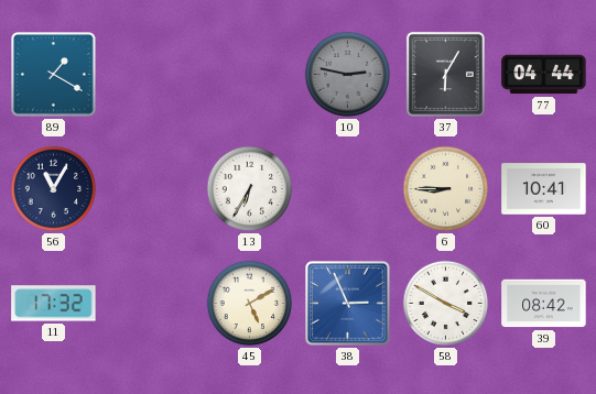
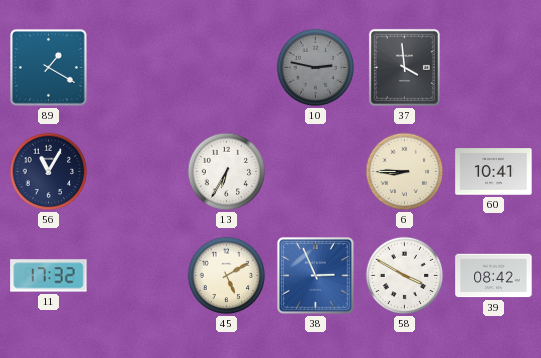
37: 6:05 -> 3:59 (404, 67)
77: 04:44 -> none (544, 75)
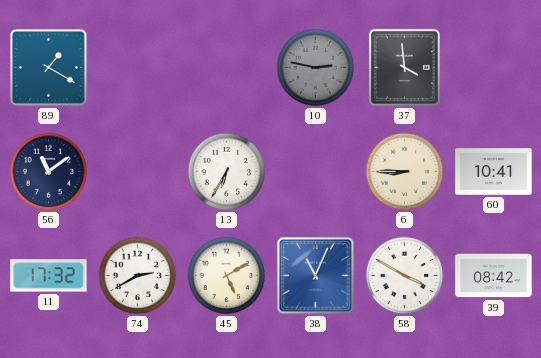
56: 11:05 -> 11:09 (49, 172)
74: none -> 2:40 (138, 276)
38: 2:56 -> 11:04 (316, 276)
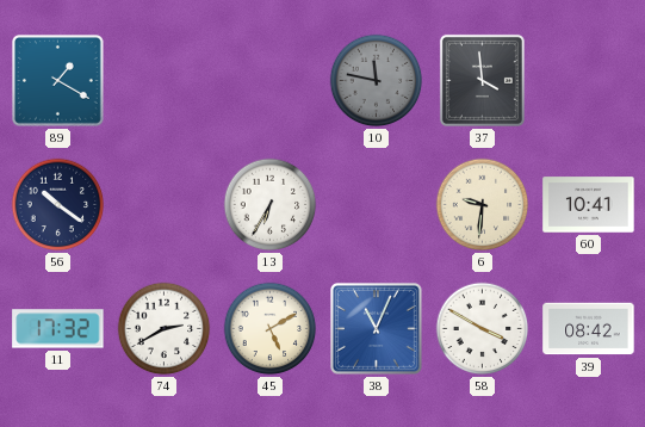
10: 2:47 -> 11:47 (377, 81)
56: 11:09 -> 10:21 (58, 205)
6: 8:45 -> 9:31 (483, 205)
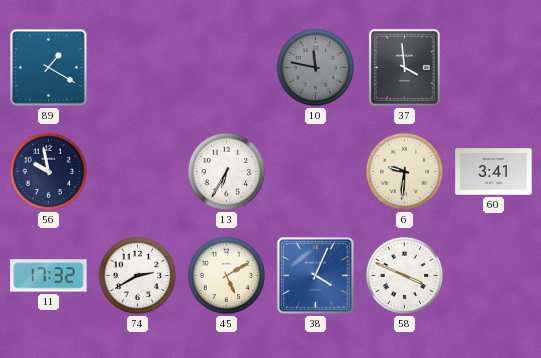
56: 10:21 -> 9:58 (49, 172)
60: 10:41 -> 3:41 (494, 172)
38: 11:04 -> 4:04 (316, 276)
58: 3:50 -> 3:49 (405, 276)
39: 08:42 -> none (589, 329)
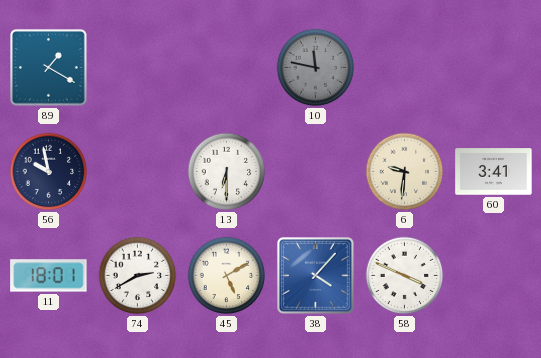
37: 3:59 -> none (404, 67)
13: 6:35 -> 6:30 (227, 172)
11: 17:32 -> 18:01 (49, 276)
38: 4:04 -> 4:07 (316, 276)
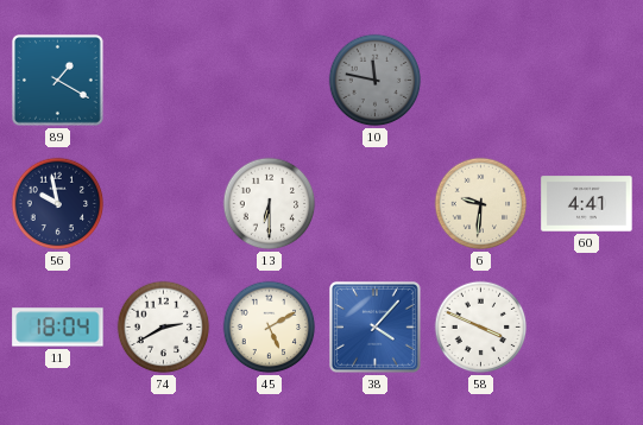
60: 3:41 -> 4:41 (587, 204)
11: 18:01 -> 18:04 (58, 328)
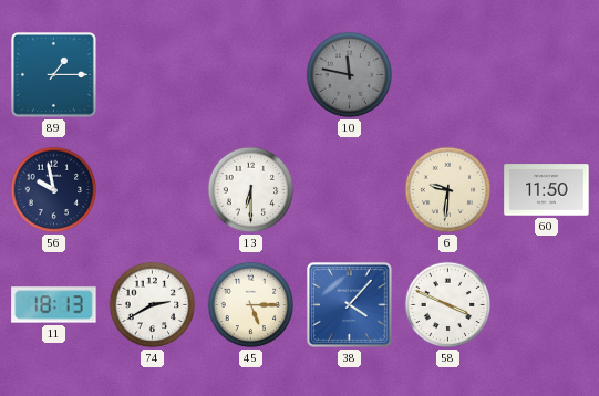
89: 1:20 -> 1:15 (54, 75)
60: 4:41 -> 11:50 (547, 190)
11: 18:04 -> 18:13 (54, 305)
45: 5:10 -> 5:15 (251, 305)
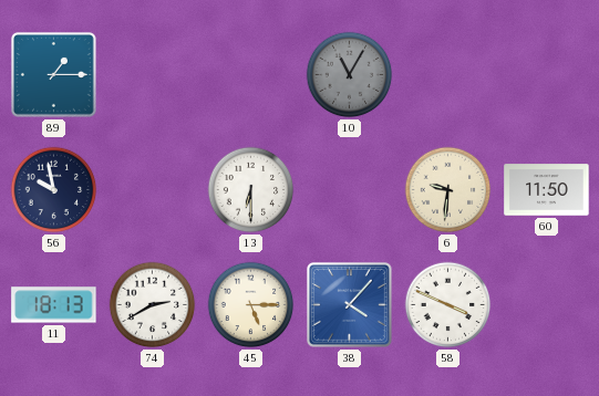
10: 11:47 -> 11:05 (350, 75)
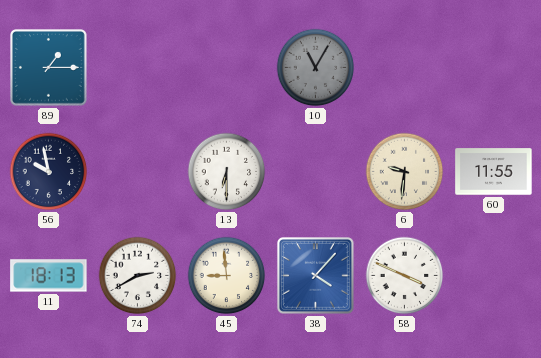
60: 11:50 -> 11:55 (494, 172)
45: 5:15 -> 8:59 (227, 276)
